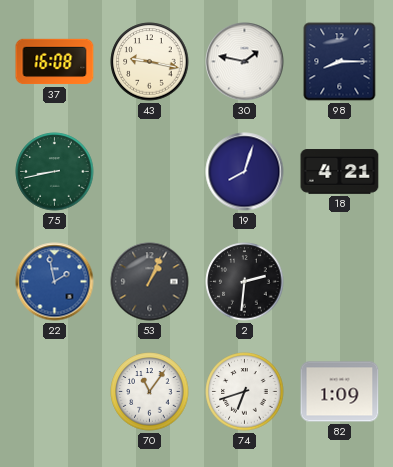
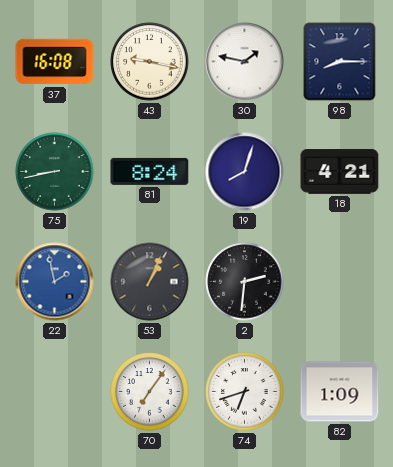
81: none -> 8:24 (150, 171)
70: 11:06 -> 7:06 (150, 392)
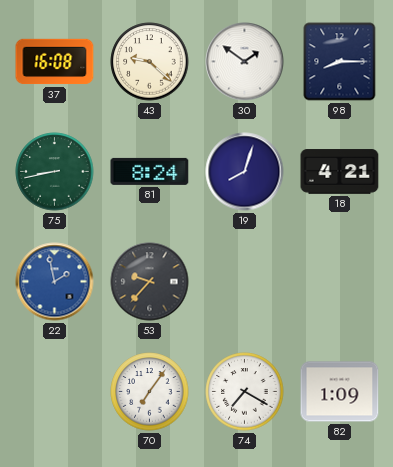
43: 9:17 -> 9:22 (150, 62)
30: 1:47 -> 1:51 (245, 62)
53: 1:04 -> 9:37 (150, 282)
2: 2:31 -> none (245, 282)
74: 6:42 -> 7:20 (245, 392)
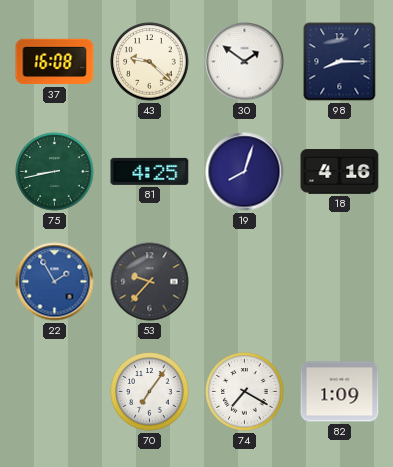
81: 8:24 -> 4:25 (150, 171)
18: 4:21 -> 4:16 (340, 172)
22: 1:58 -> 1:55 (55, 282)
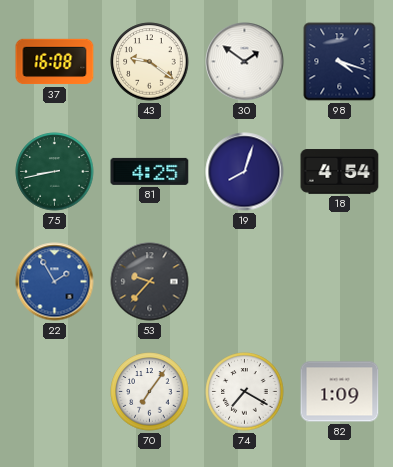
43: 9:22 -> 9:21 (150, 62)
98: 8:15 -> 4:18 (340, 62)
18: 4:16 -> 4:54 (340, 172)
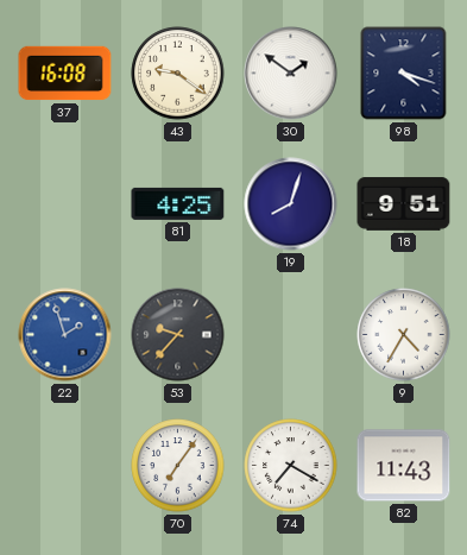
75: 8:43 -> none (55, 172)
18: 4:54 -> 9:51 (404, 204)
22: 1:55 -> 1:57 (65, 335)
9: none -> 4:35 (404, 335)
82: 1:09 -> 11:43 (404, 466)
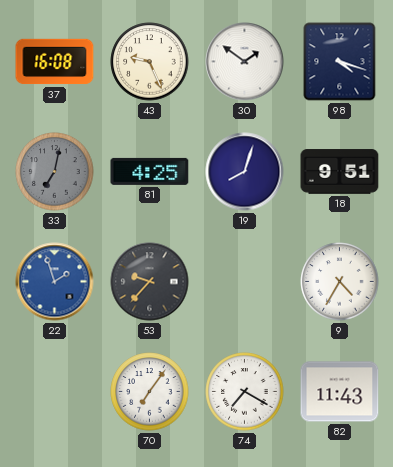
43: 9:21 -> 9:26 (150, 62)
33: none -> 7:02 (55, 172)
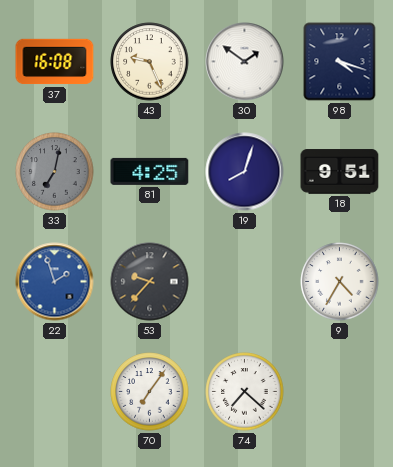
74: 7:20 -> 7:22 (245, 392)
82: 11:43 -> none (340, 392)
